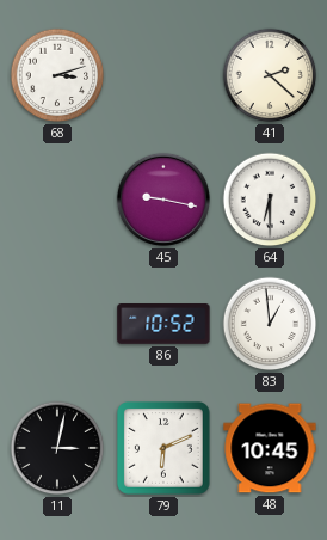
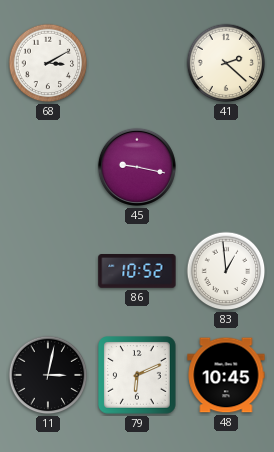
68: 3:12 -> 3:10 (48, 63)
64: 6:30 -> none (270, 200)
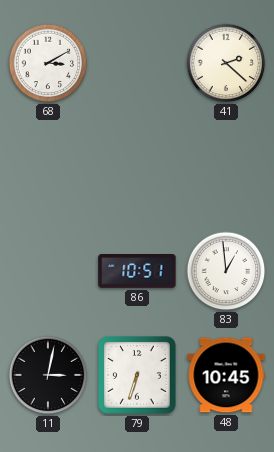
45: 9:17 -> none (137, 167)
86: 10:52 -> 10:51 (137, 271)
79: 6:11 -> 6:33 (137, 375)
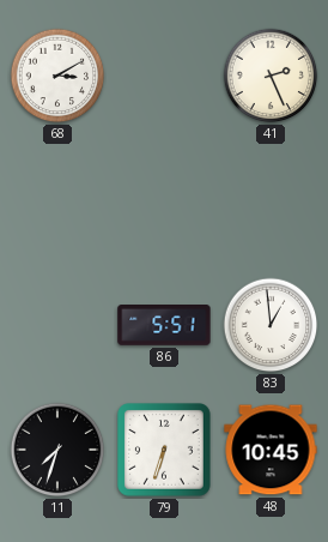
41: 2:22 -> 2:26 (271, 76)
86: 10:51 -> 5:51 (164, 325)
11: 3:02 -> 7:33 (57, 450)
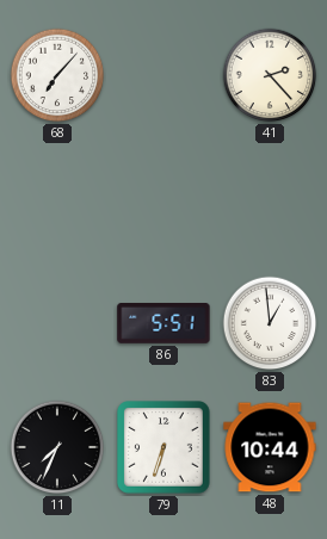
68: 3:10 -> 7:07 (57, 75)
41: 2:26 -> 2:23 (270, 75)
11: 7:33 -> 7:34 (57, 447)
48: 10:45 -> 10:44 (270, 447)
